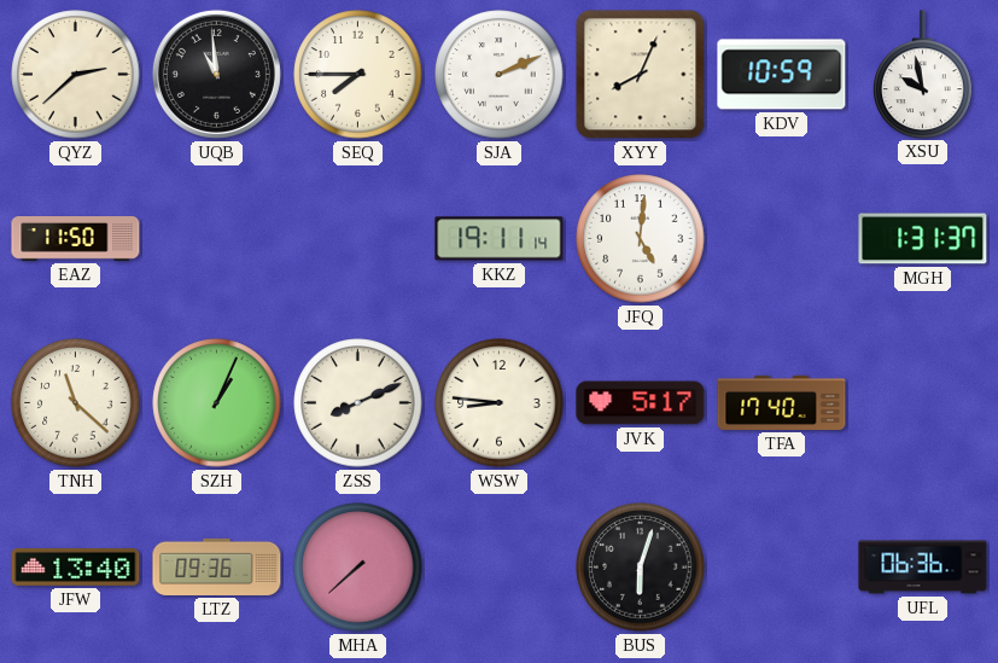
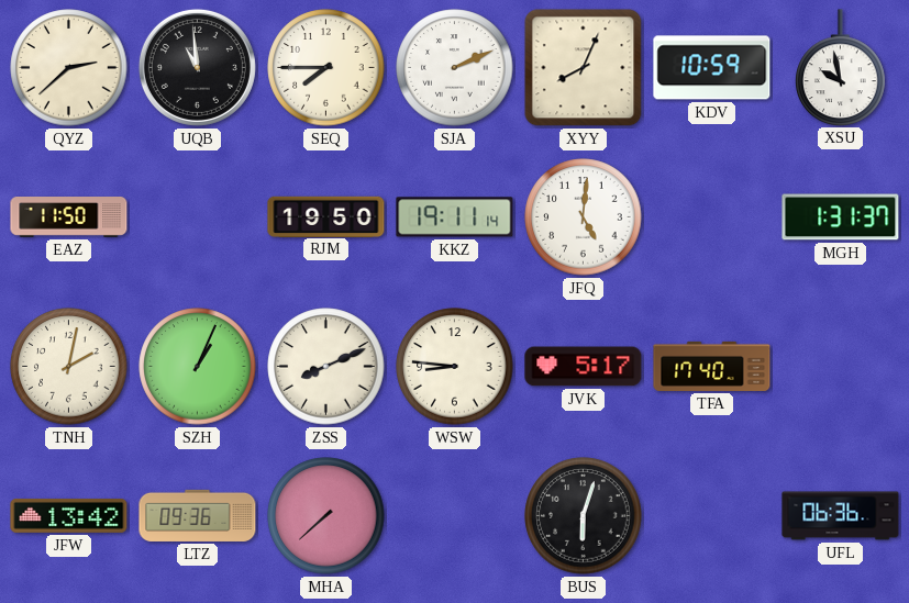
RJM: none -> 19:50 (326, 216)
TNH: 11:22 -> 2:02 (69, 367)
JFW: 13:40 -> 13:42 (69, 515)
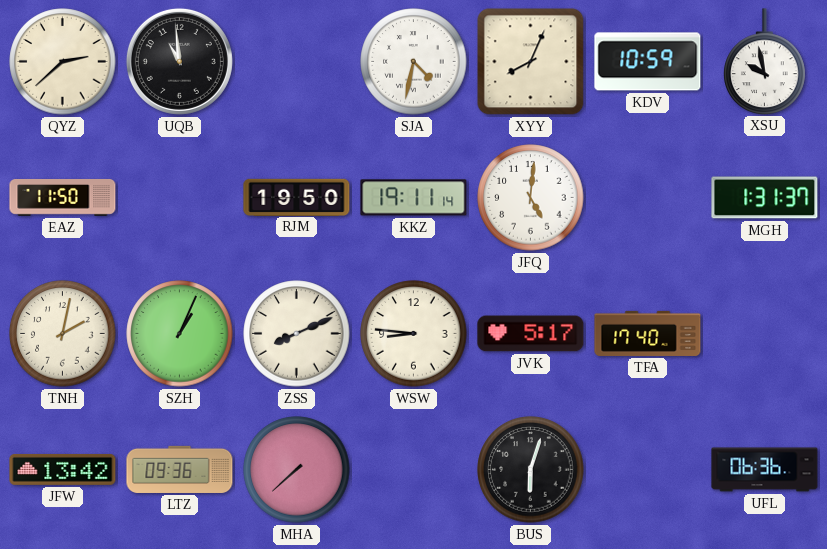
SEQ: 7:45 -> none (326, 68)
SJA: 2:11 -> 4:32 (414, 62)
